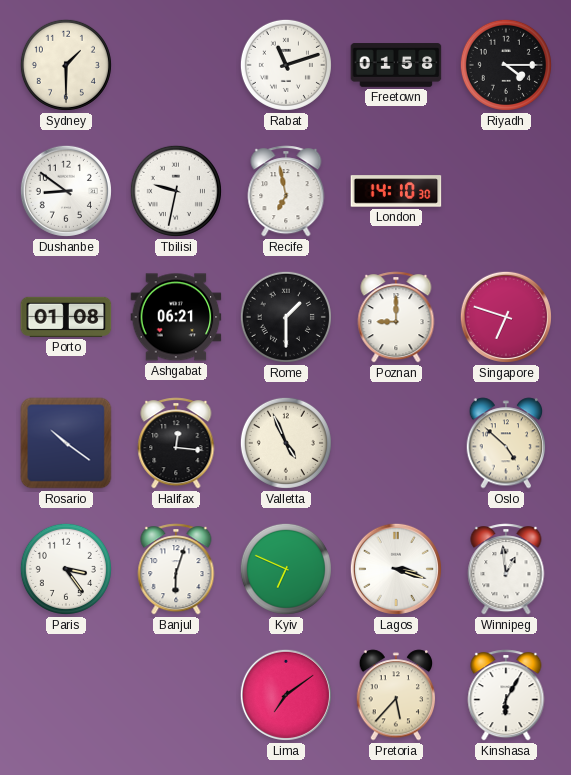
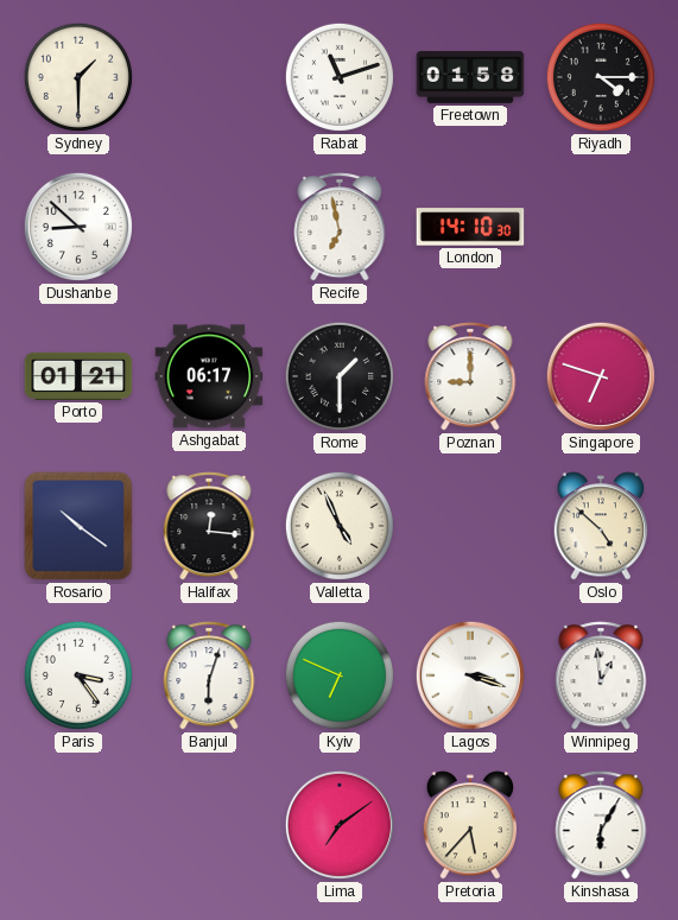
Dushanbe: 8:51 -> 8:52 (78, 227)
Tbilisi: 9:32 -> none (176, 191)
Porto: 01:08 -> 01:21 (78, 376)
Ashgabat: 06:21 -> 06:17 (209, 376)
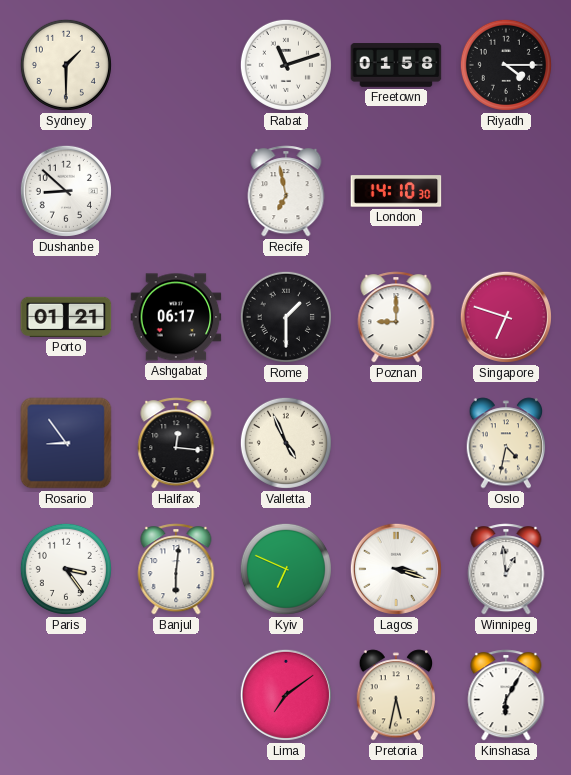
Rosario: 10:21 -> 8:54 (66, 443)
Oslo: 4:52 -> 4:32 (506, 443)
Banjul: 6:03 -> 6:01 (176, 569)
Pretoria: 5:37 -> 5:32 (396, 695)
